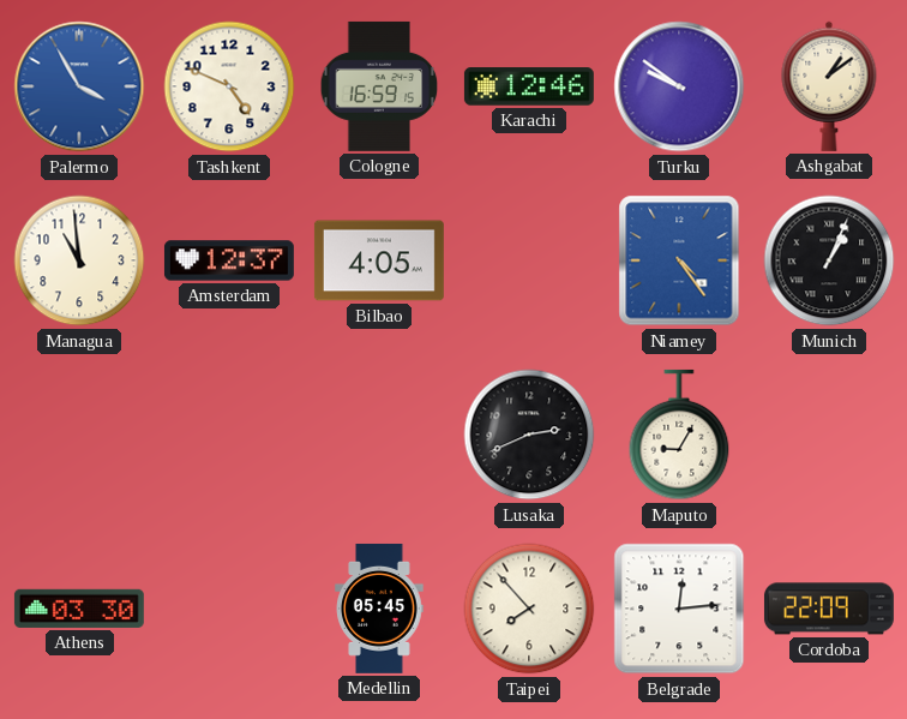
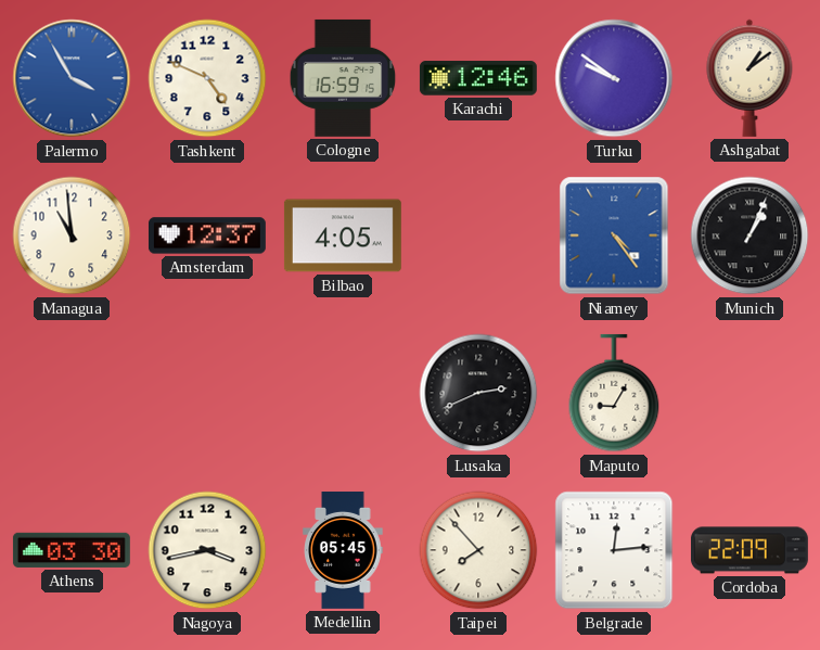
Nagoya: none -> 3:43 (207, 550)
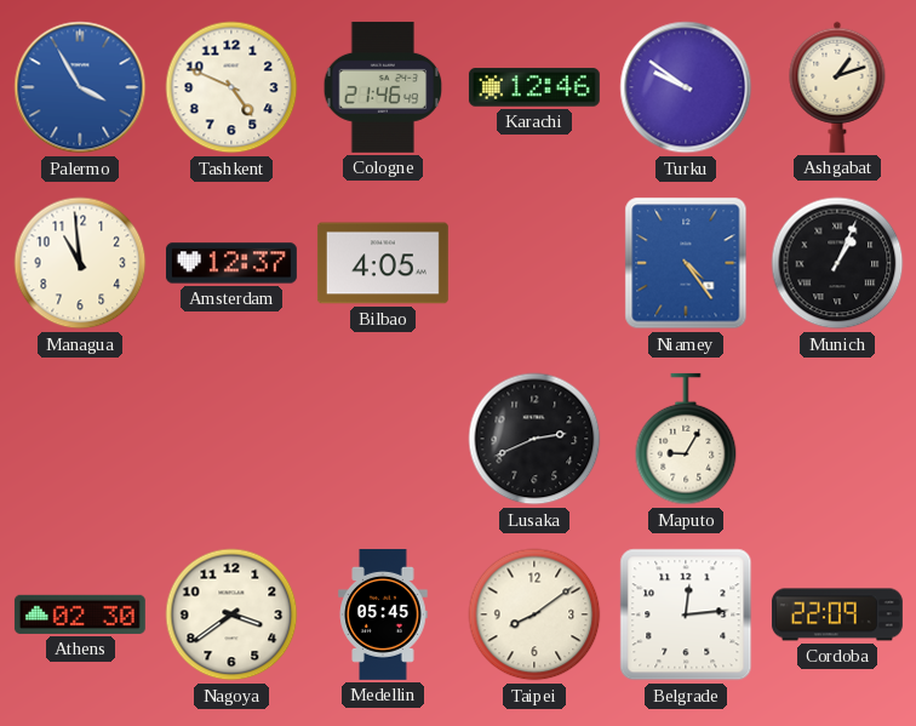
Cologne: 16:59 -> 21:46 (383, 87)
Ashgabat: 1:09 -> 1:12 (837, 87)
Athens: 03:30 -> 02:30 (80, 614)
Nagoya: 3:43 -> 3:39 (231, 614)
Taipei: 7:53 -> 8:09 (534, 614)
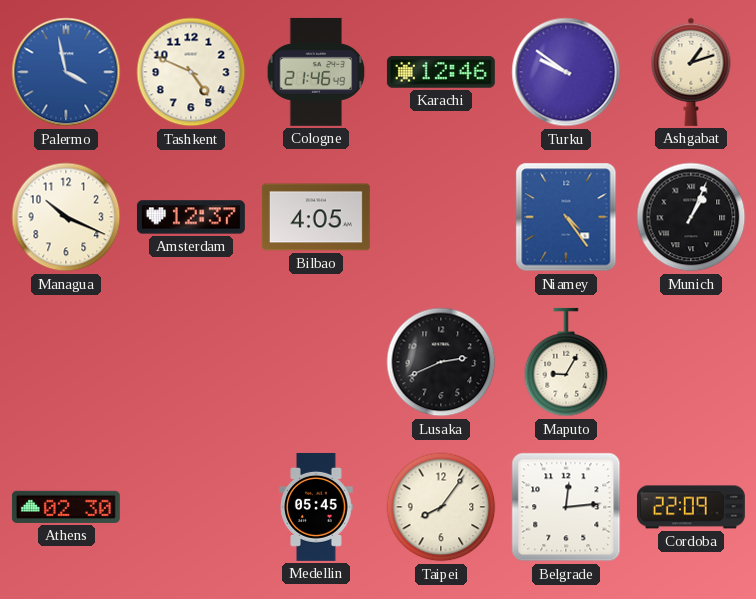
Palermo: 3:55 -> 3:58 (66, 72)
Managua: 10:59 -> 10:19 (66, 217)
Nagoya: 3:39 -> none (231, 614)
Taipei: 8:09 -> 8:06 (441, 507)
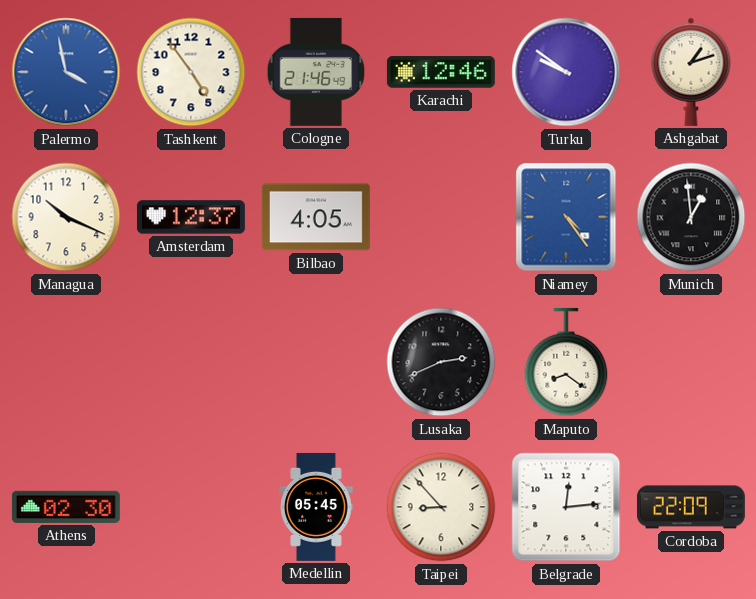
Tashkent: 4:49 -> 4:54 (191, 72)
Munich: 1:04 -> 12:59 (691, 217)
Maputo: 9:05 -> 8:21 (566, 362)
Taipei: 8:06 -> 8:53 (441, 507)
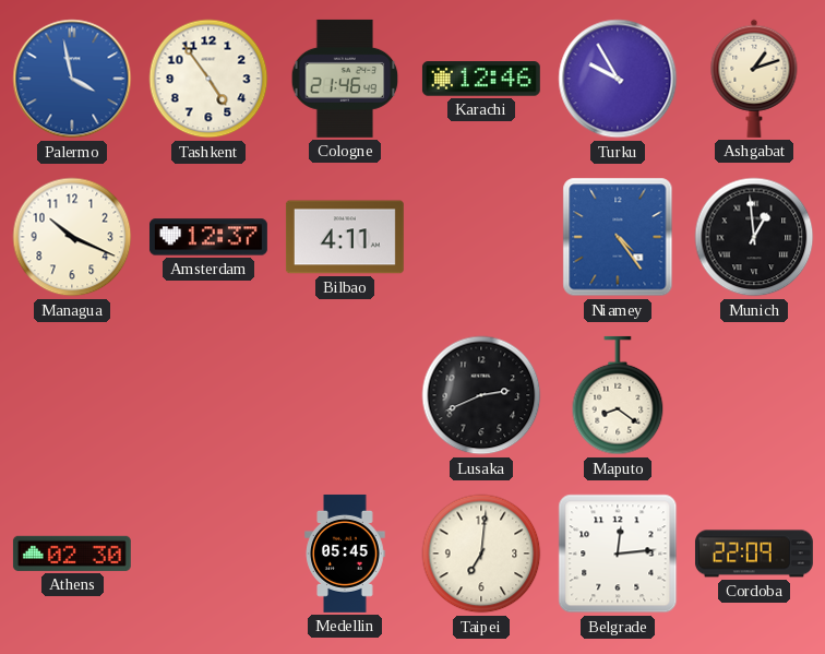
Turku: 9:51 -> 9:55 (618, 79)
Bilbao: 4:05 -> 4:11 (345, 237)
Taipei: 8:53 -> 7:01 (481, 554)
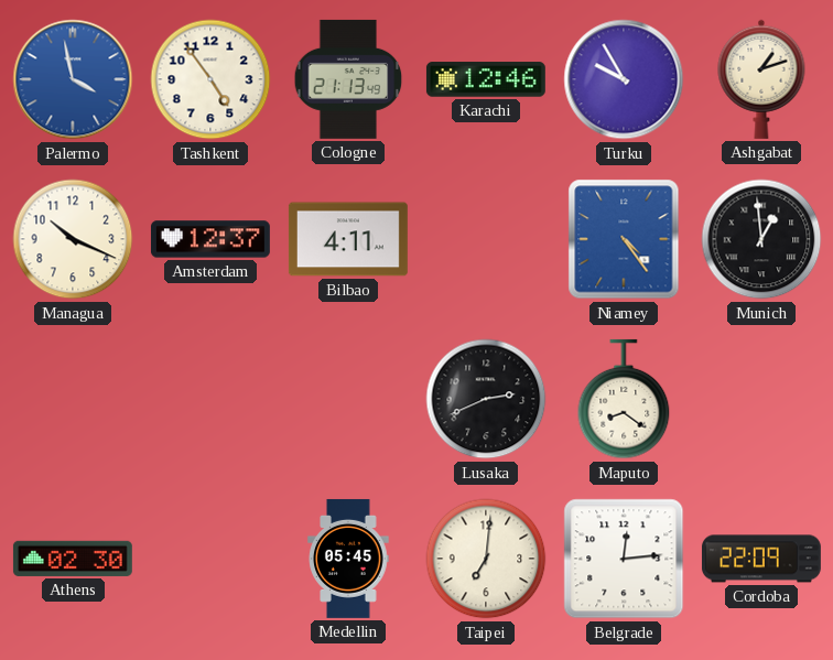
Cologne: 21:46 -> 21:13 (348, 79)
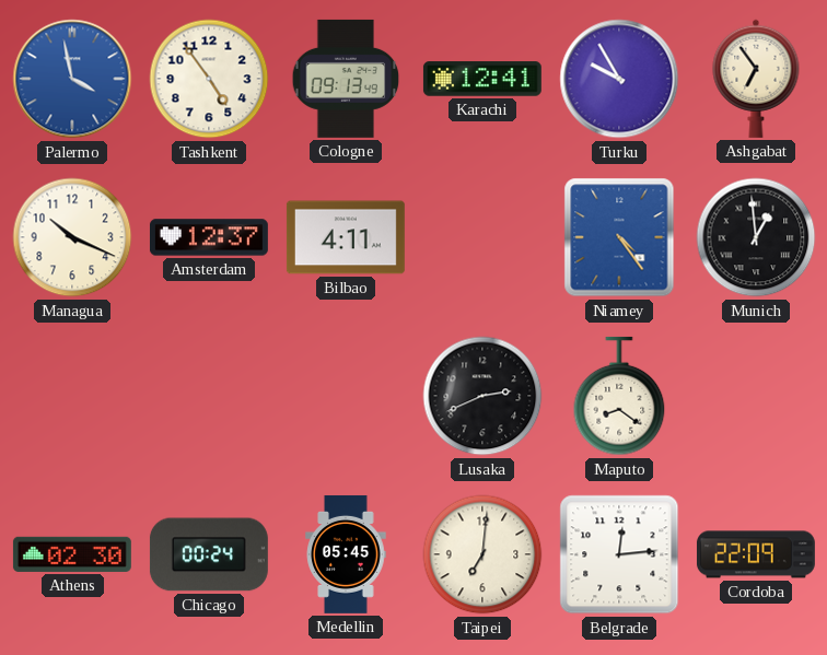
Cologne: 21:13 -> 09:13 (346, 79)
Karachi: 12:46 -> 12:41 (482, 79)
Ashgabat: 1:12 -> 6:54 (756, 79)
Chicago: none -> 00:24 (209, 554)
